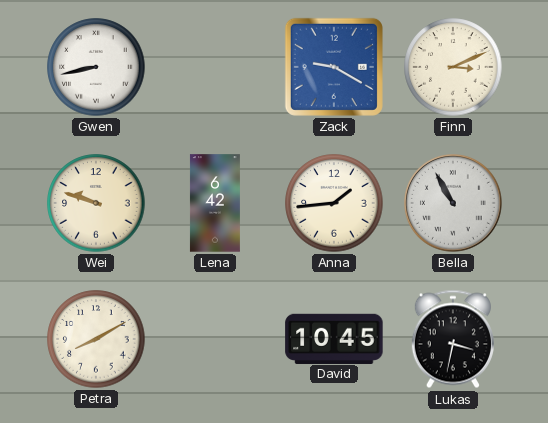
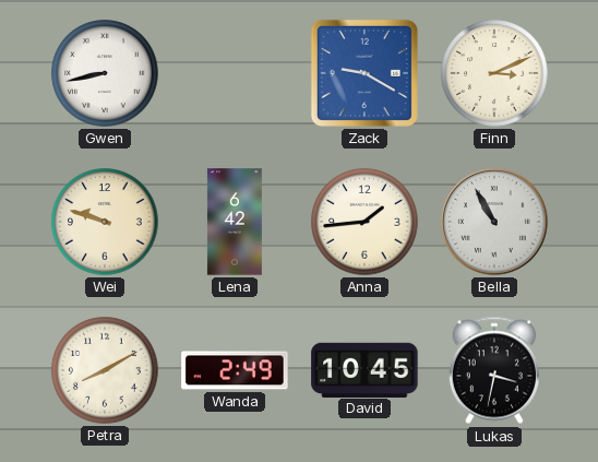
Wanda: none -> 2:49 (235, 370)
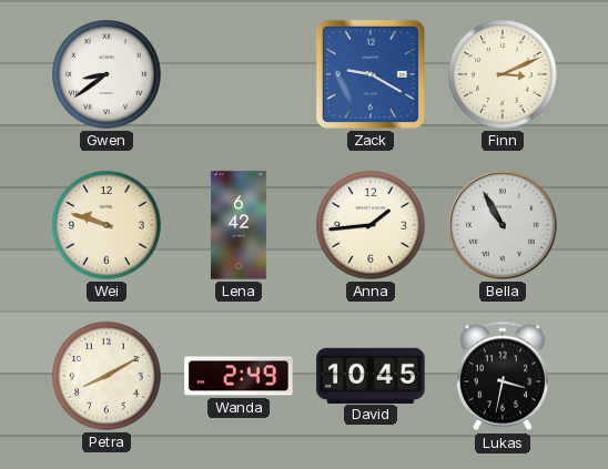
Gwen: 8:43 -> 8:39 (107, 74)
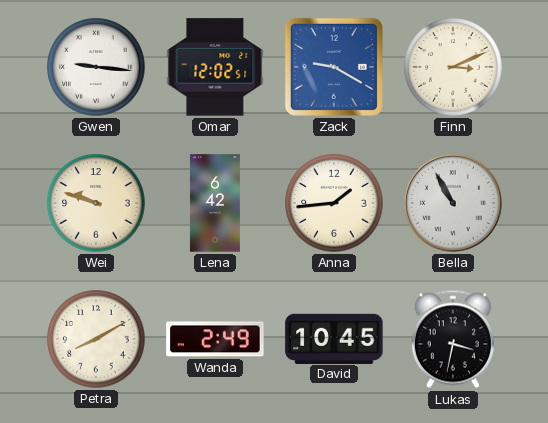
Gwen: 8:39 -> 9:16 (96, 67)
Omar: none -> 12:02 (215, 67)
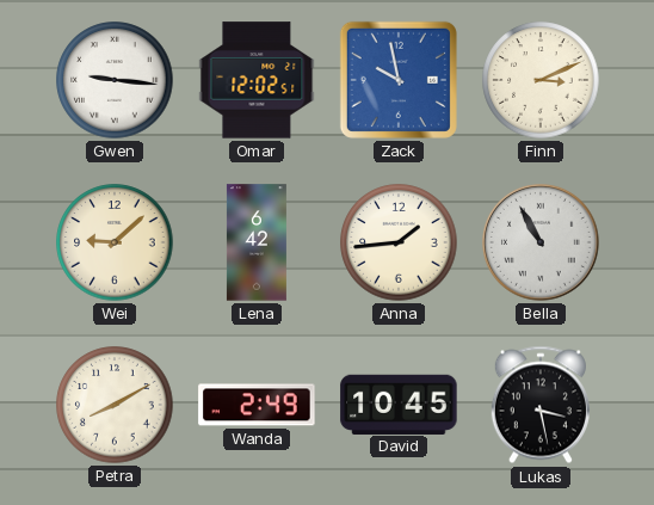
Zack: 9:20 -> 9:58 (399, 80)
Wei: 9:48 -> 9:08 (115, 242)
Lukas: 3:32 -> 3:28 (541, 405)
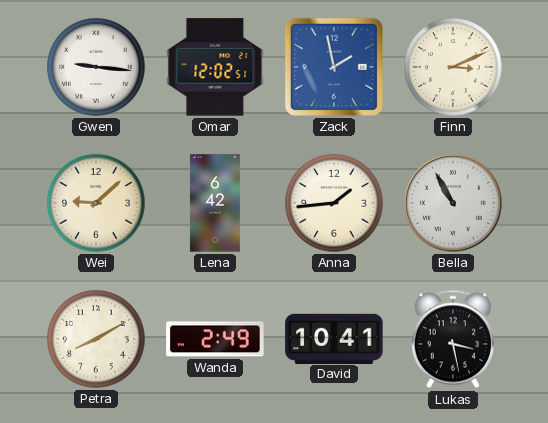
Zack: 9:58 -> 1:58 (334, 67)
David: 10:45 -> 10:41 (334, 338)
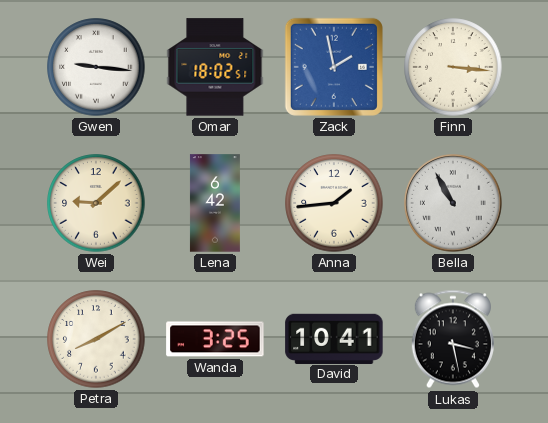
Omar: 12:02 -> 18:02 (215, 67)
Finn: 3:11 -> 3:16 (453, 67)
Wanda: 2:49 -> 3:25 (215, 339)
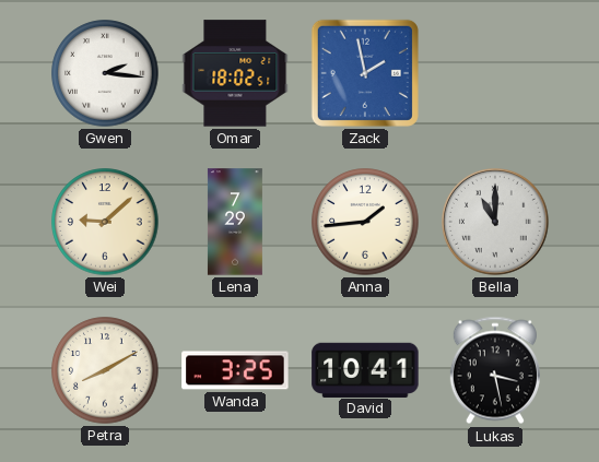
Gwen: 9:16 -> 2:16 (105, 73)
Finn: 3:16 -> none (453, 67)
Lena: 6:42 -> 7:29 (235, 222)
Bella: 10:55 -> 11:00 (496, 223)
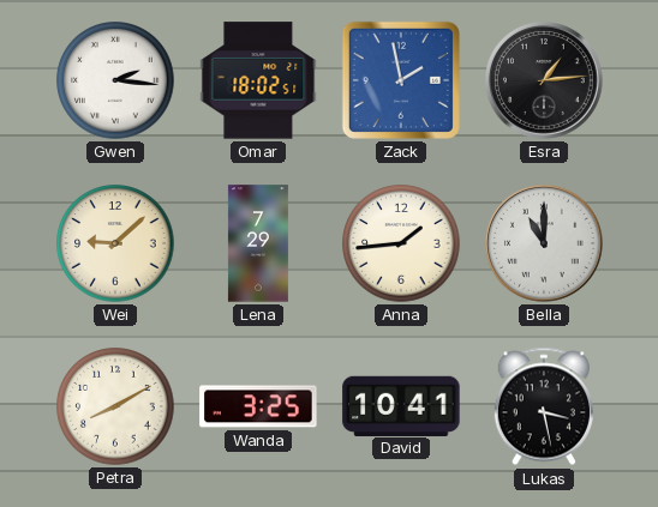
Esra: none -> 1:14 (545, 82)
